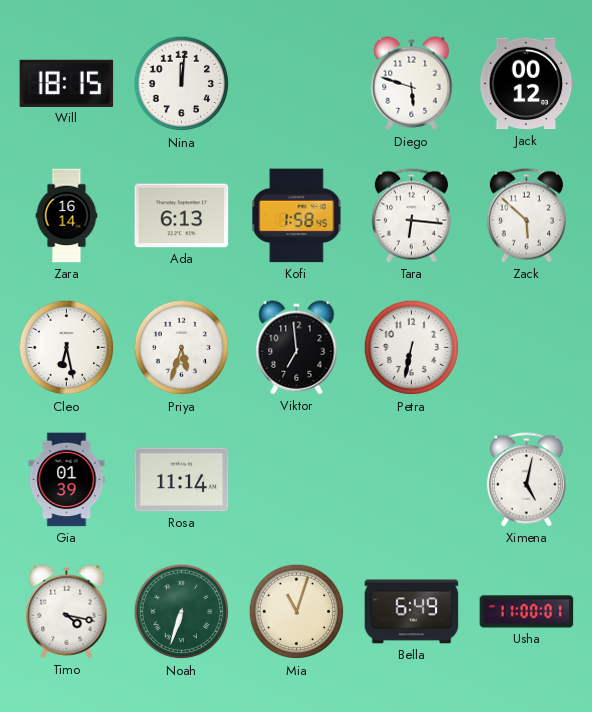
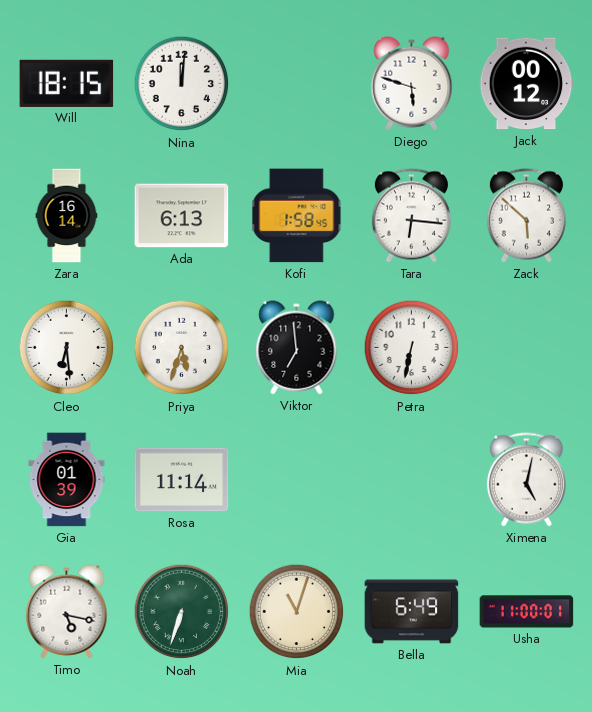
Cleo: 6:28 -> 6:29 (67, 348)
Timo: 4:17 -> 5:17 (67, 612)
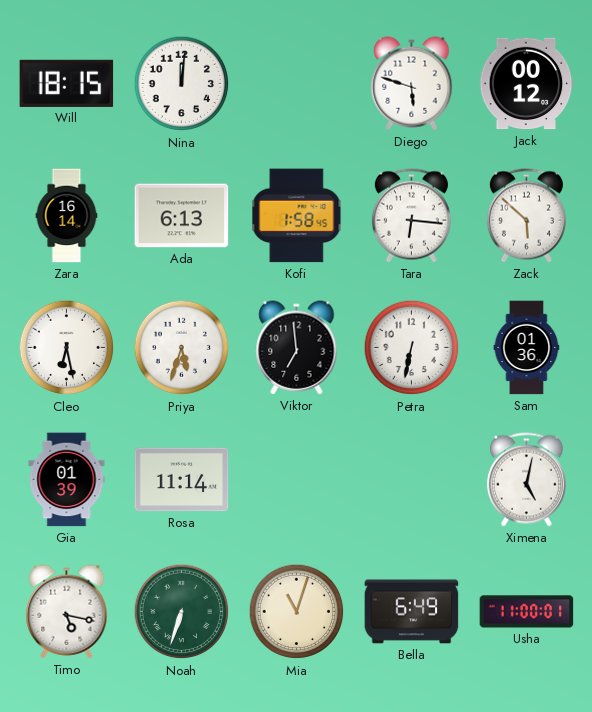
Cleo: 6:29 -> 6:28 (67, 348)
Sam: none -> 01:36 (527, 348)
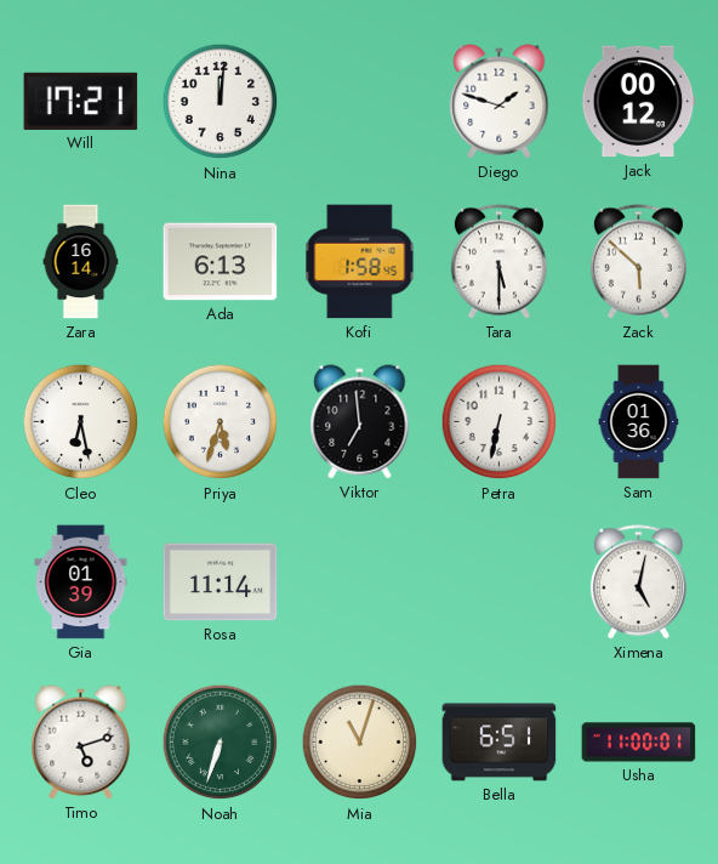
Will: 18:15 -> 17:21 (81, 101)
Diego: 5:48 -> 1:48 (500, 102)
Tara: 6:16 -> 5:30 (498, 262)
Timo: 5:17 -> 5:12 (81, 743)
Bella: 6:49 -> 6:51 (500, 743)
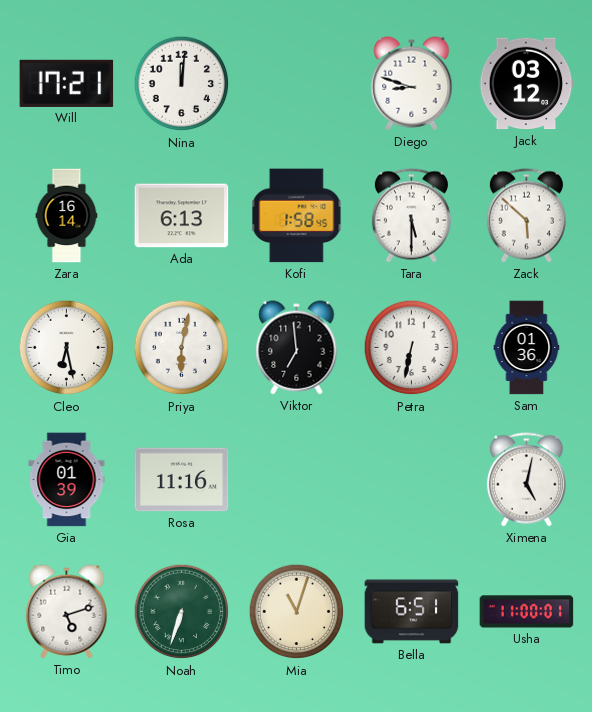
Diego: 1:48 -> 8:48 (412, 84)
Jack: 00:12 -> 03:12 (527, 84)
Priya: 5:33 -> 6:02 (182, 348)
Rosa: 11:14 -> 11:16 (182, 480)
